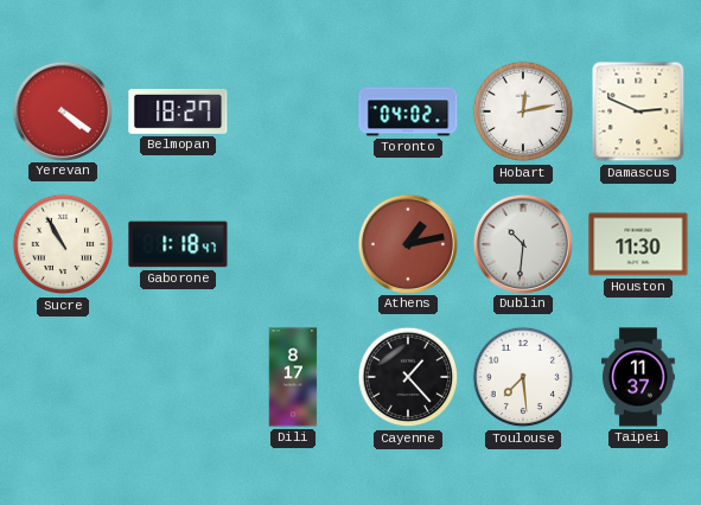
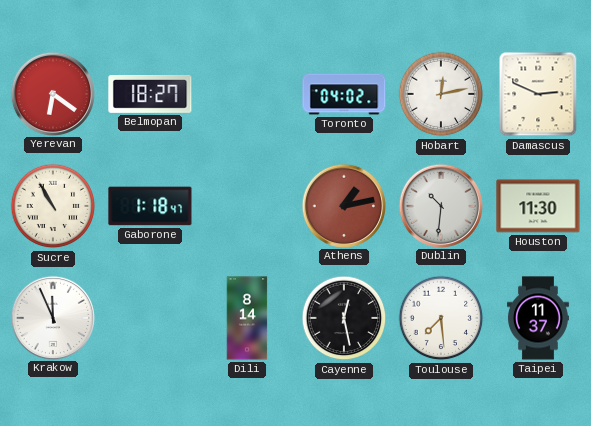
Yerevan: 4:21 -> 6:21 (52, 93)
Krakow: none -> 11:56 (52, 317)
Dili: 8:17 -> 8:14 (247, 318)
Cayenne: 1:23 -> 12:28 (344, 318)
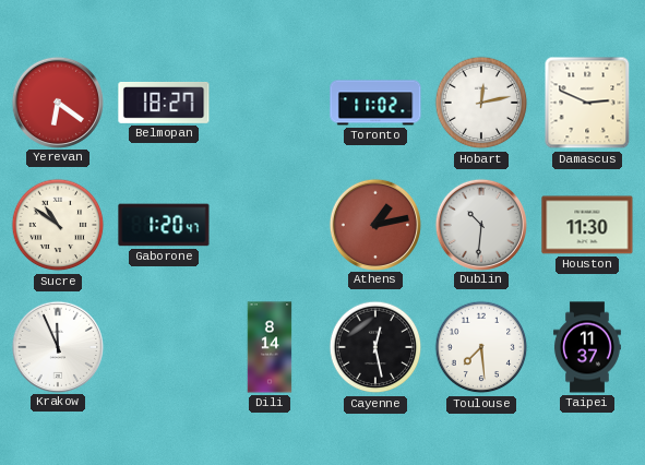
Toronto: 04:02 -> 11:02 (375, 103)
Sucre: 10:55 -> 10:51 (58, 225)
Gaborone: 1:18 -> 1:20 (164, 225)
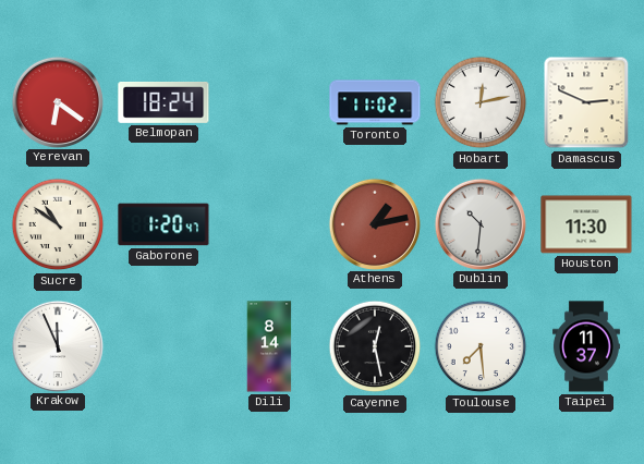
Belmopan: 18:27 -> 18:24 (163, 103)
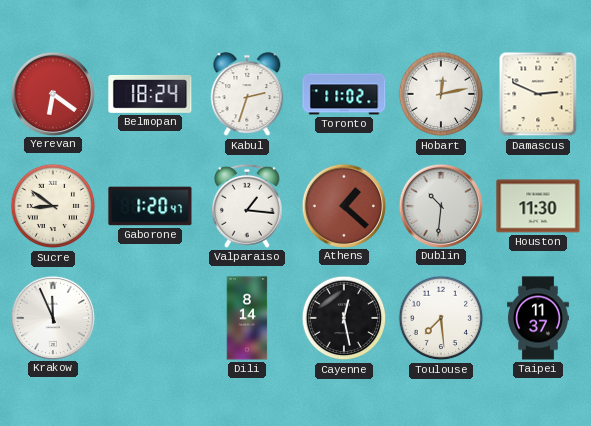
Kabul: none -> 2:33 (247, 95)
Sucre: 10:51 -> 8:51 (53, 206)
Valparaiso: none -> 1:16 (247, 206)
Athens: 1:13 -> 1:22 (343, 205)
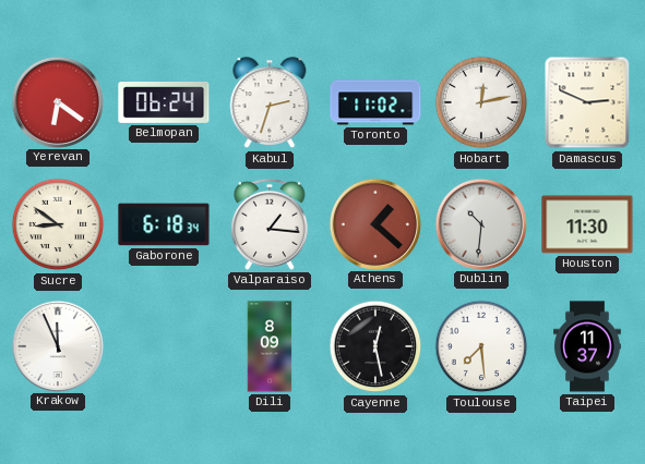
Belmopan: 18:24 -> 06:24 (164, 103)
Gaborone: 1:20 -> 6:18 (164, 224)
Dili: 8:14 -> 8:09 (270, 346)
